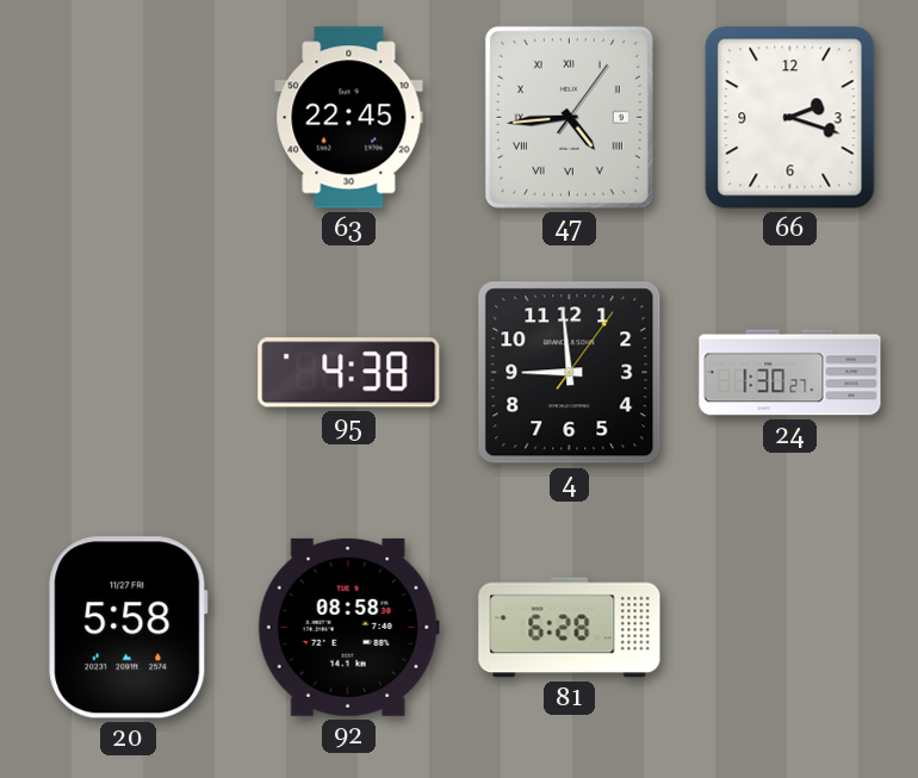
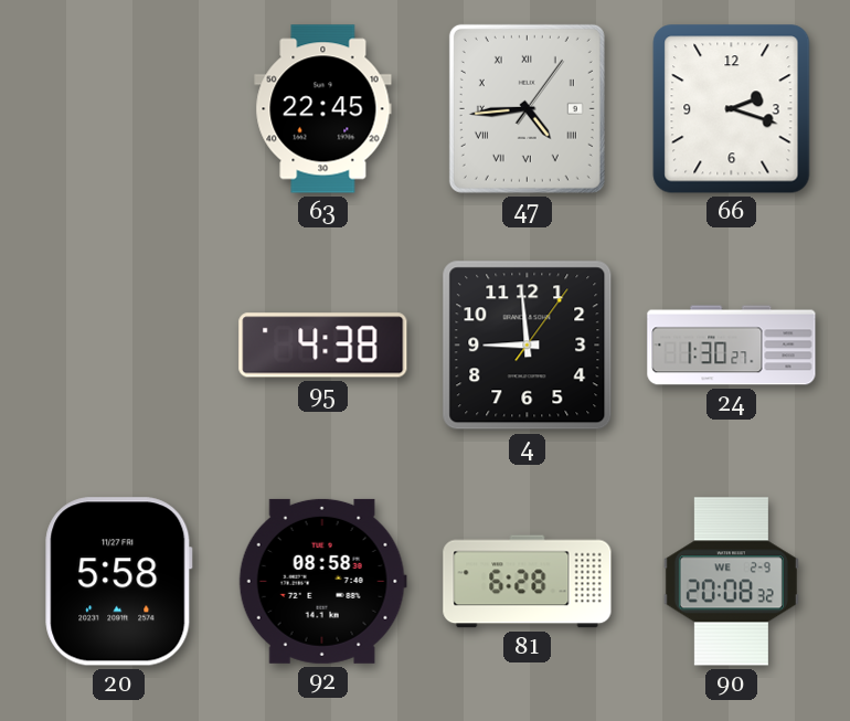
90: none -> 20:08 (731, 582)
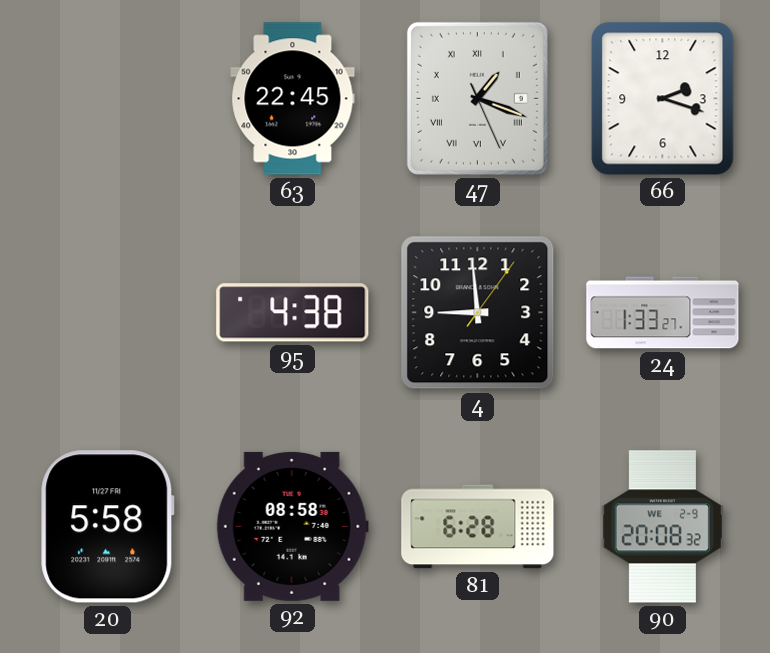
47: 4:44 -> 1:18 (477, 98)
24: 1:30 -> 1:33 (663, 313)
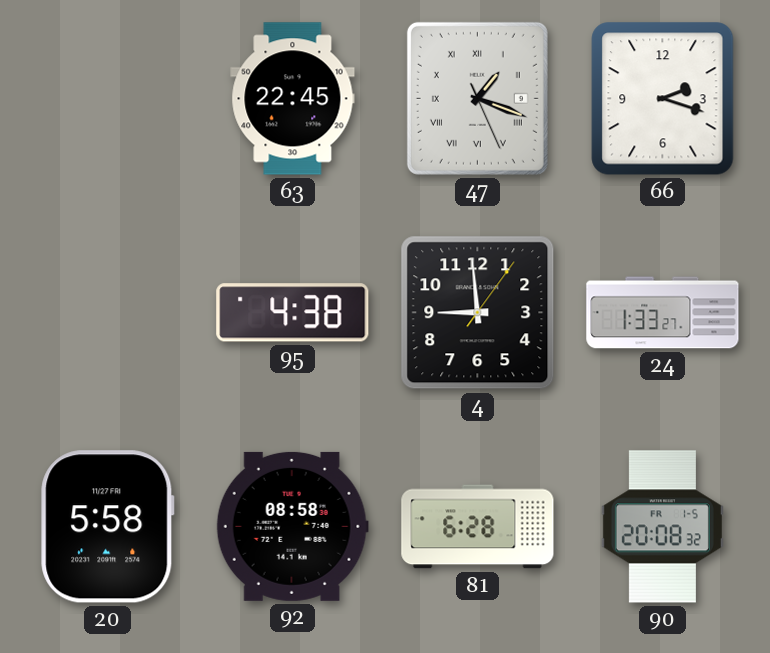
90 date: WE 2-9 -> FR 1-5 (662, 527)
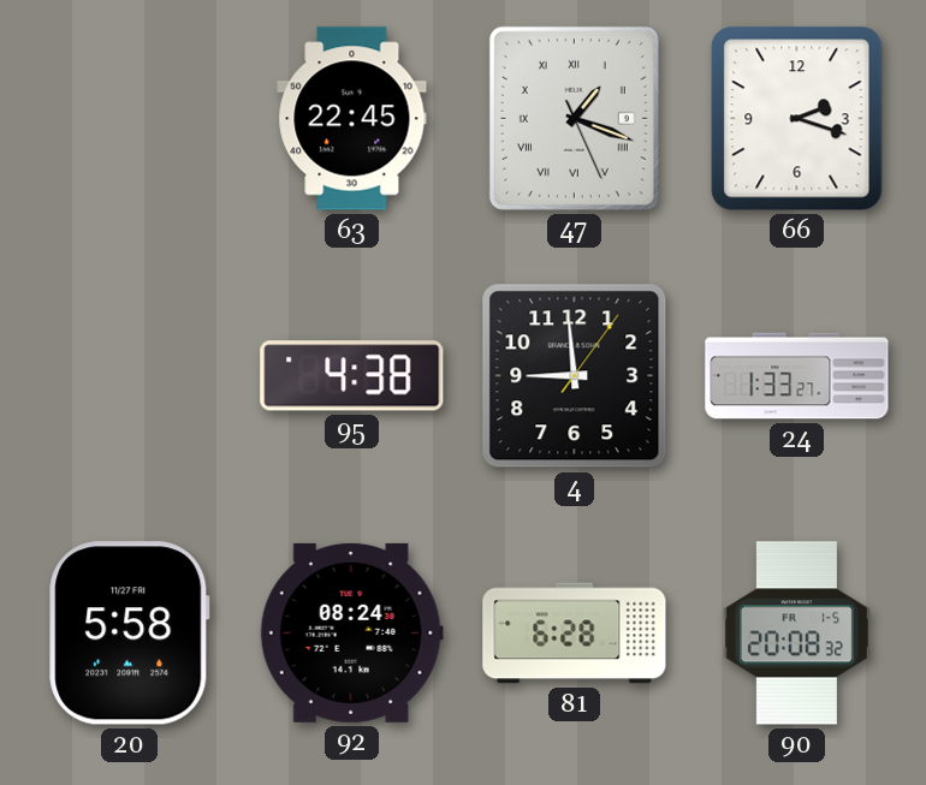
92: 08:58 -> 08:24 (351, 632)
